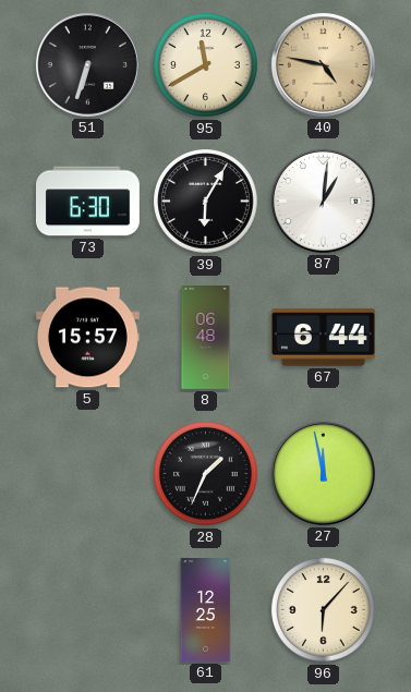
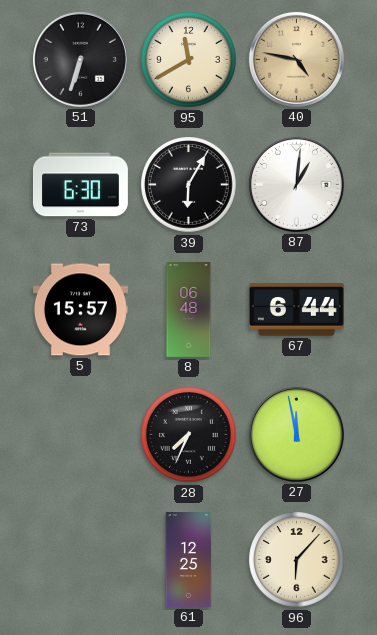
28: 1:34 -> 7:34 (189, 435)
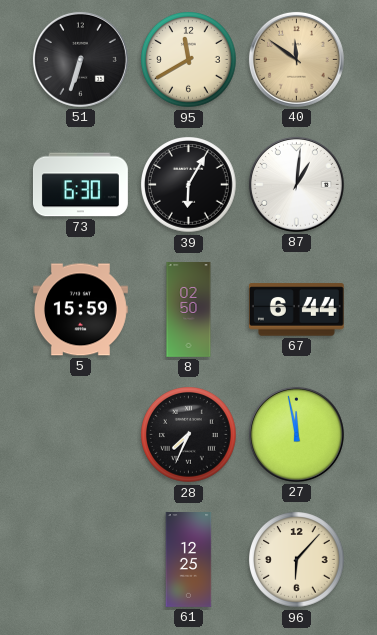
40: 4:47 -> 11:51 (296, 59)
5: 15:57 -> 15:59 (80, 310)
8: 06:48 -> 02:50 (189, 310)
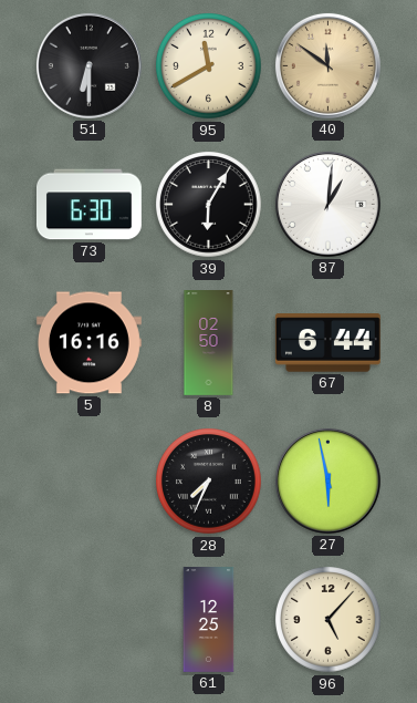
51: 6:33 -> 6:30 (88, 65)
5: 15:59 -> 16:16 (88, 343)
27: 11:58 -> 5:58 (327, 480)
96: 6:07 -> 5:07 (329, 620)
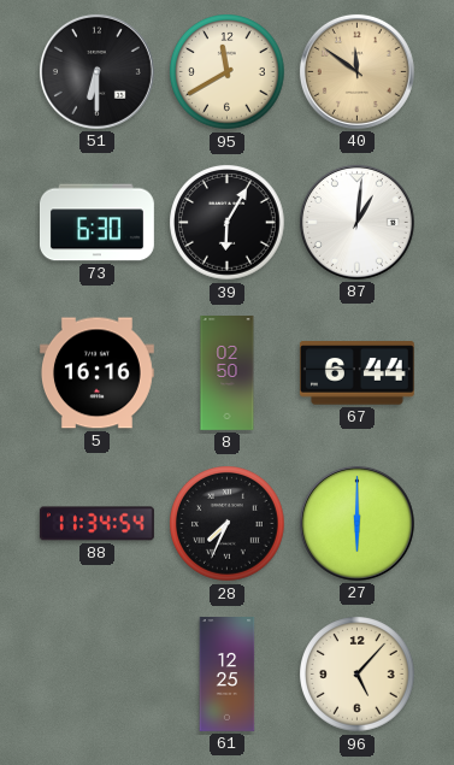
88: none -> 11:34 (96, 524)
27: 5:58 -> 6:00 (356, 523)
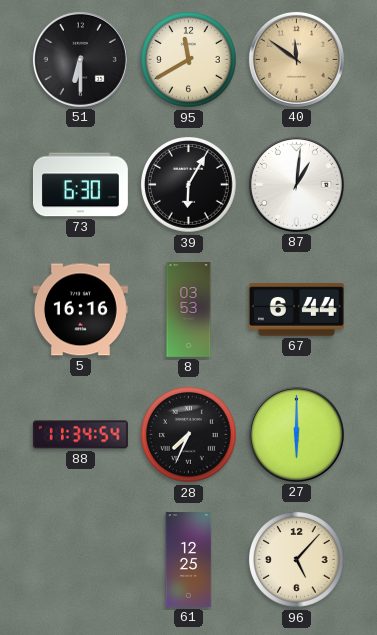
8: 02:50 -> 03:53 (189, 310)
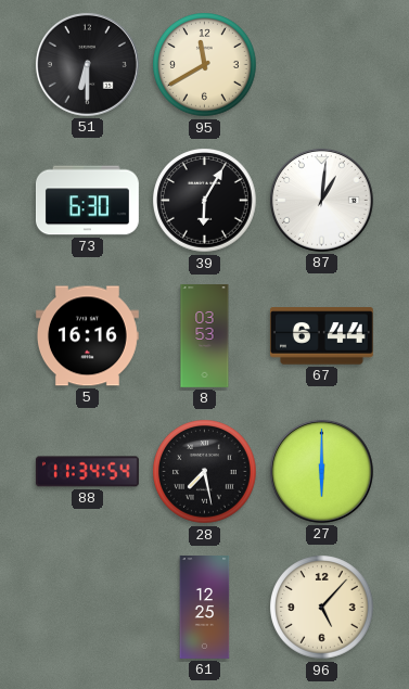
40: 11:51 -> none (296, 59)
28: 7:34 -> 7:28 (205, 472)
